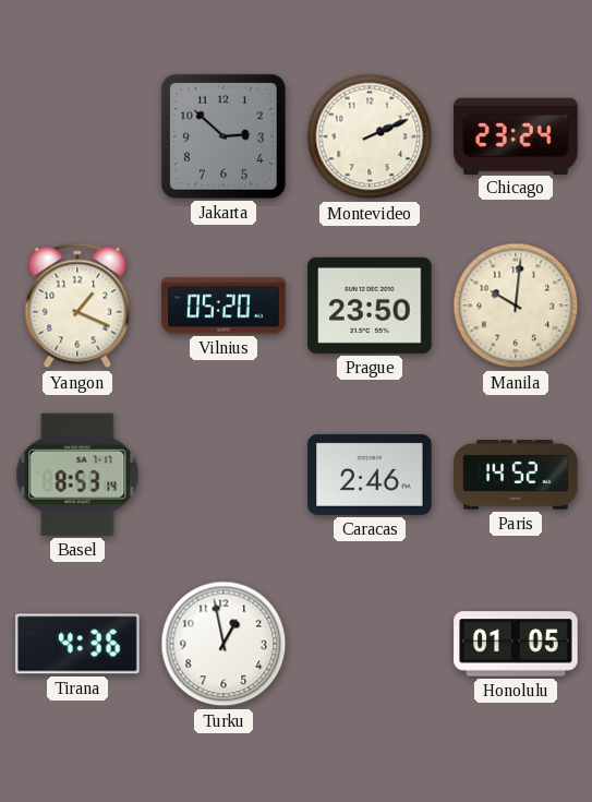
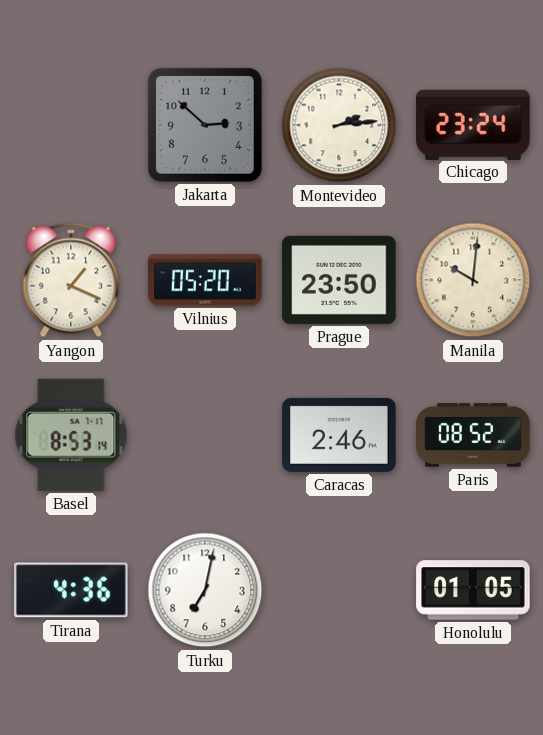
Montevideo: 2:11 -> 2:14 (339, 125)
Paris: 14:52 -> 08:52 (473, 435)
Turku: 12:58 -> 7:02 (205, 590)
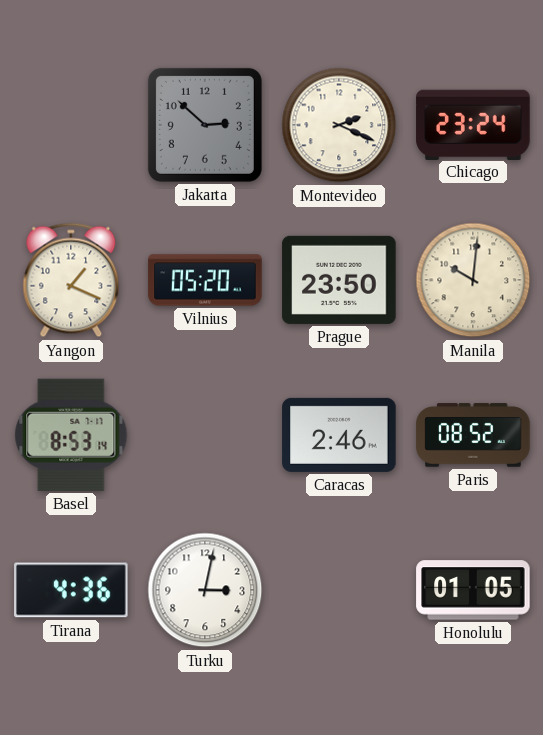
Montevideo: 2:14 -> 2:19 (339, 125)
Turku: 7:02 -> 3:02 (205, 590)
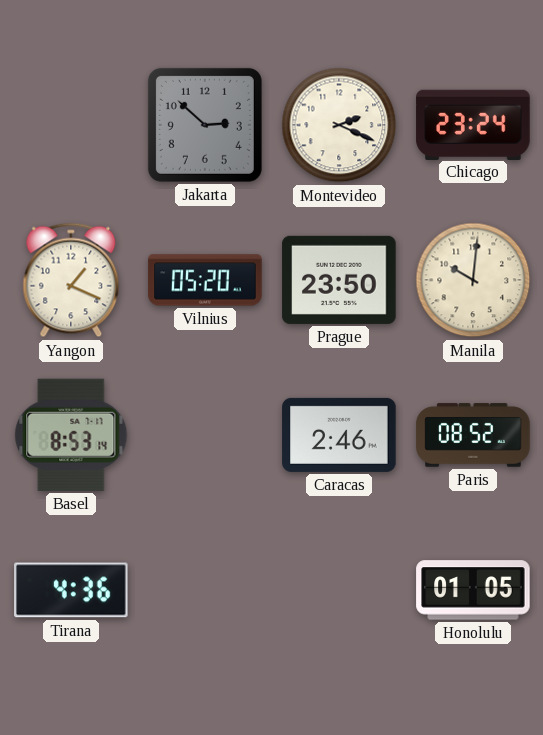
Turku: 3:02 -> none (205, 590)
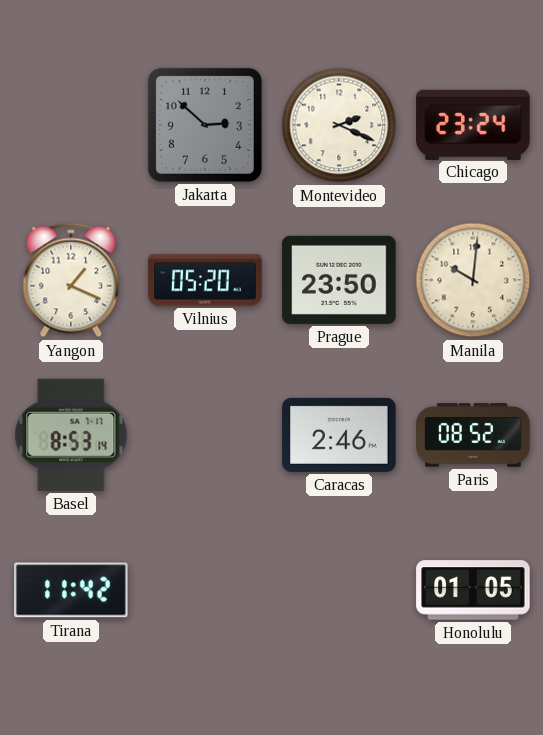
Tirana: 4:36 -> 11:42 (71, 590)
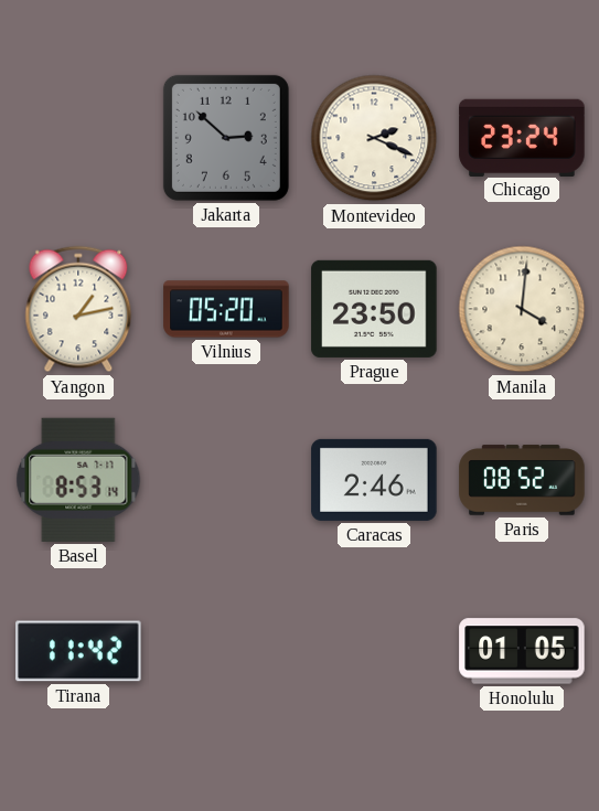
Yangon: 1:19 -> 1:13 (78, 309)
Manila: 10:01 -> 4:01 (522, 309)
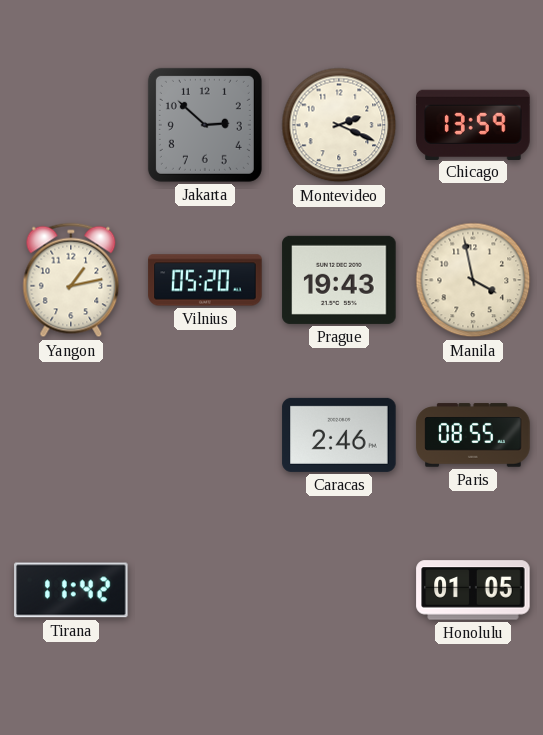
Chicago: 23:24 -> 13:59 (473, 124)
Prague: 23:50 -> 19:43 (339, 280)
Manila: 4:01 -> 3:58 (473, 280)
Basel: 8:53 -> none (78, 480)
Paris: 08:52 -> 08:55 (473, 435)
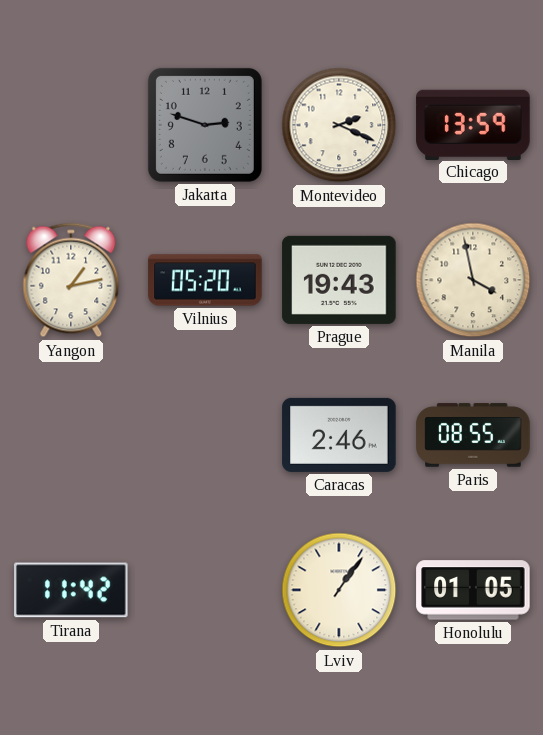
Jakarta: 2:52 -> 2:48 (205, 125)
Lviv: none -> 1:06 (339, 590)
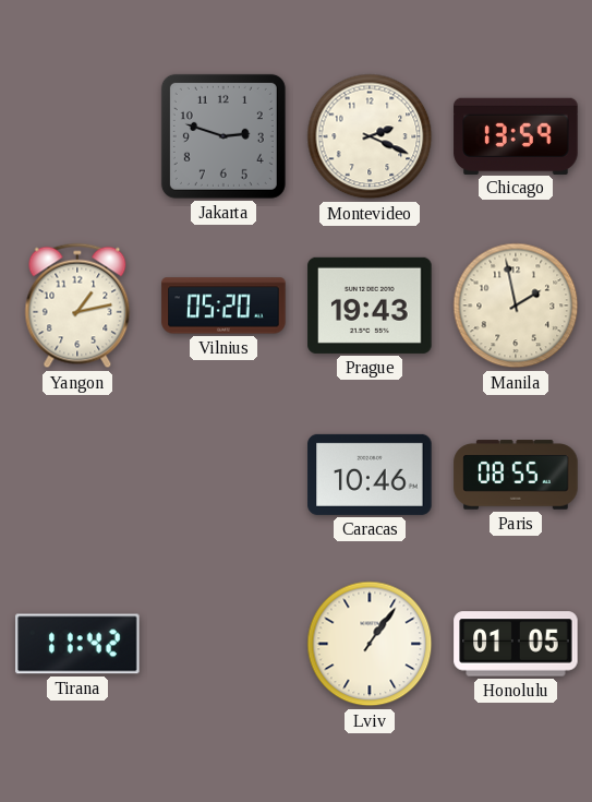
Manila: 3:58 -> 1:58 (516, 306)
Caracas: 2:46 -> 10:46 (370, 475)
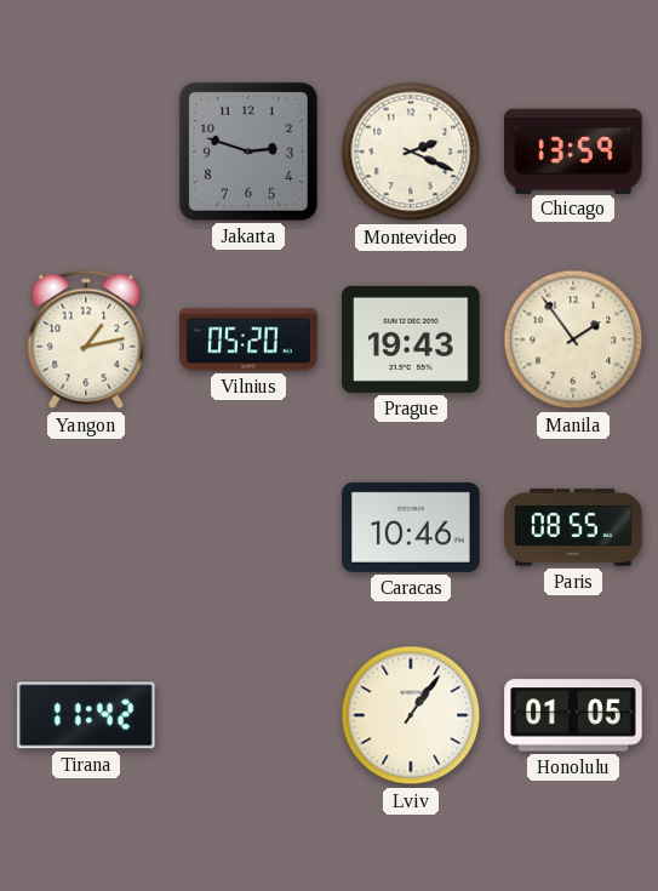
Manila: 1:58 -> 1:54 (573, 339)
